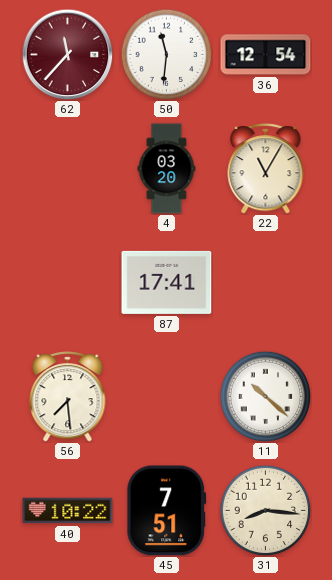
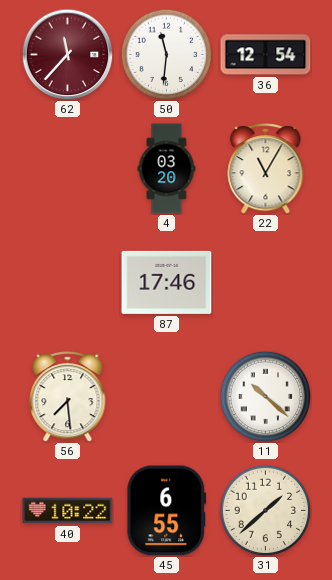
87: 17:41 -> 17:46 (167, 282)
45: 7:51 -> 6:55 (167, 511)
31: 8:16 -> 1:38 (265, 510)
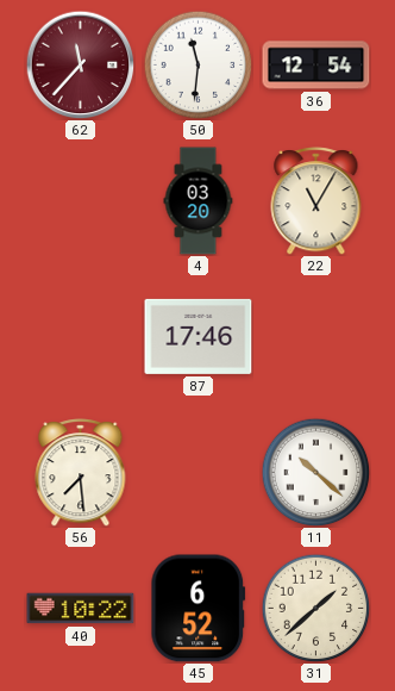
45: 6:55 -> 6:52 (199, 609)
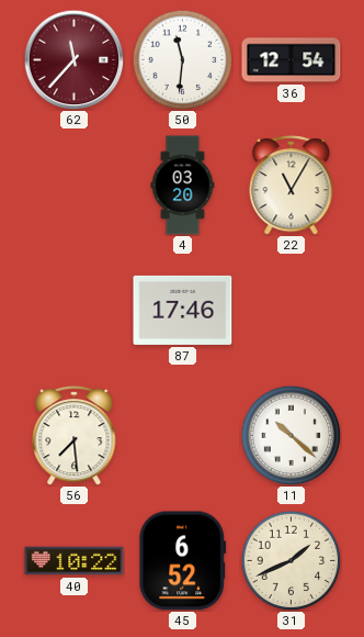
31: 1:38 -> 1:41 (291, 560)
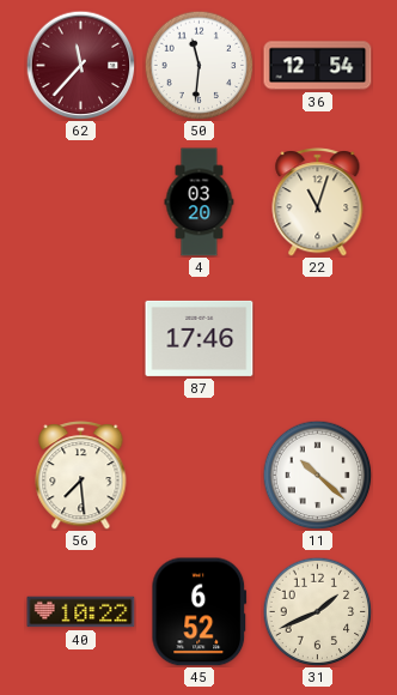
22: 11:05 -> 11:03 (318, 203)
